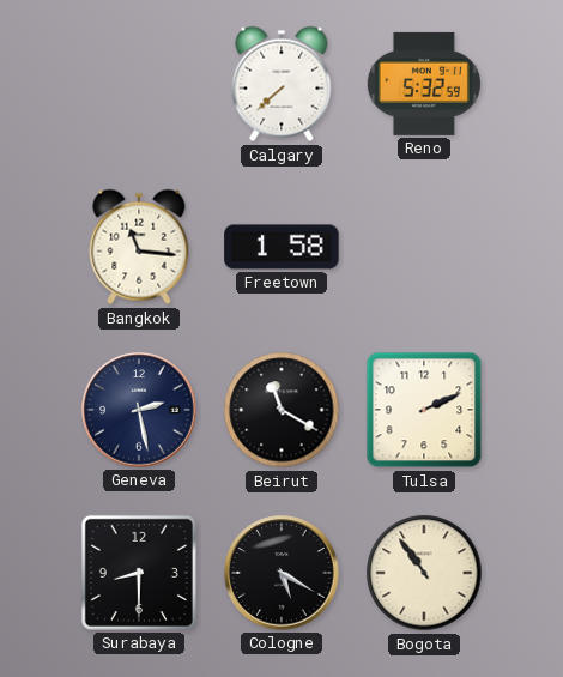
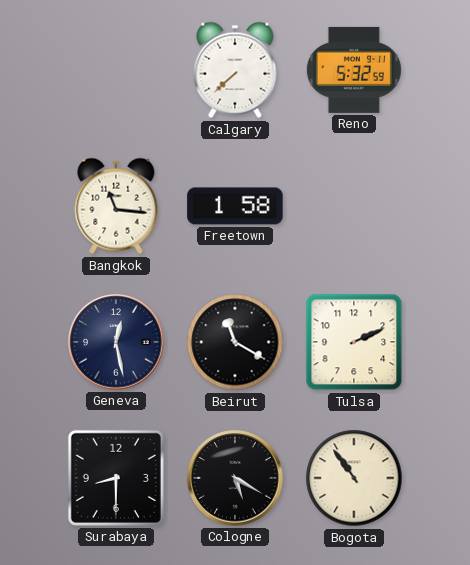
Geneva: 2:28 -> 12:28 (116, 342)
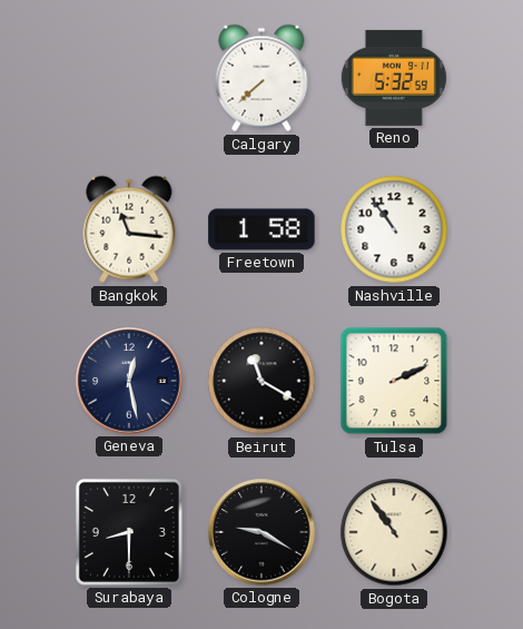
Nashville: none -> 10:54 (394, 229)
Cologne: 5:20 -> 9:20 (261, 532)
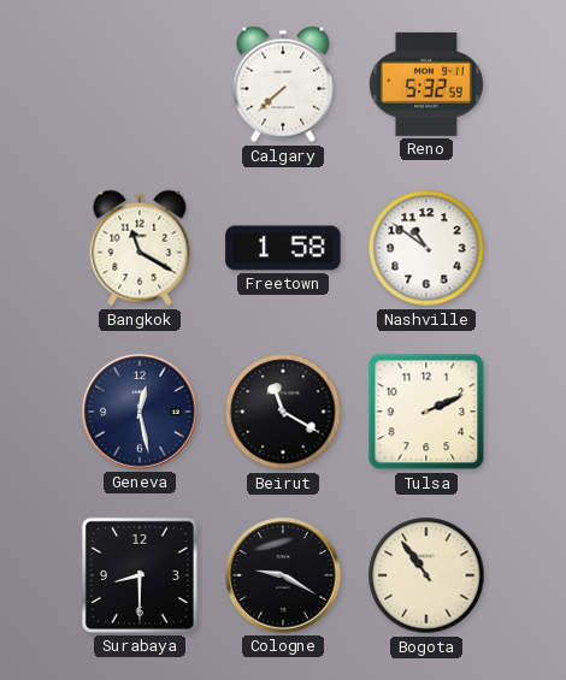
Bangkok: 11:16 -> 11:20 (140, 248)
Nashville: 10:54 -> 10:51 (426, 248)
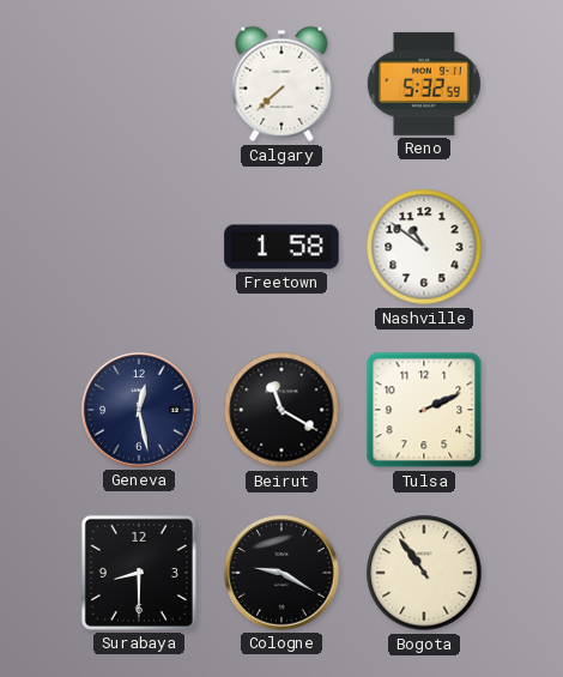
Bangkok: 11:20 -> none (140, 248)
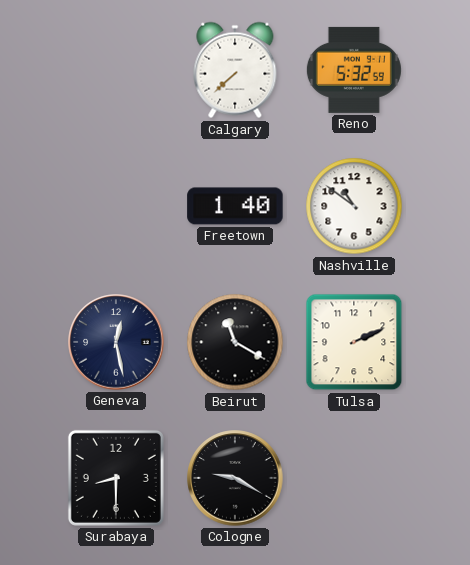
Freetown: 1:58 -> 1:40 (235, 206)
Bogota: 10:54 -> none (424, 573)
